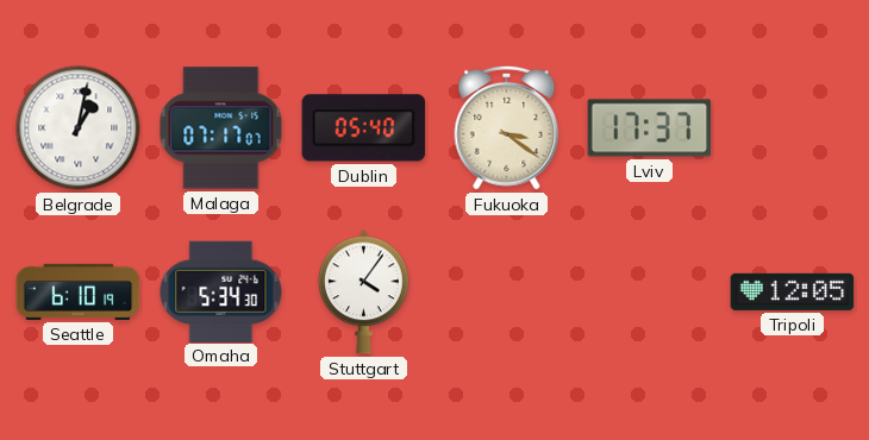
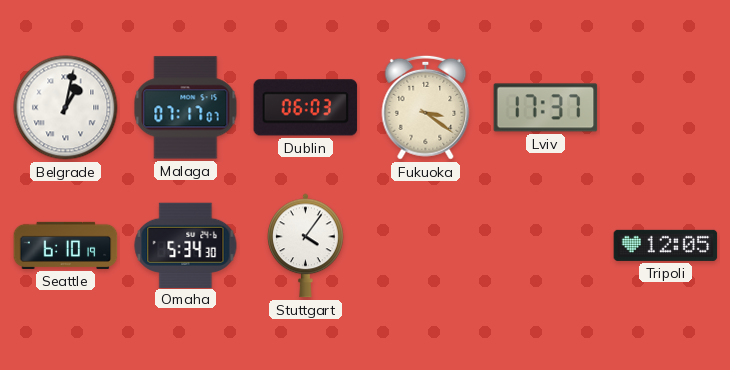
Dublin: 05:40 -> 06:03 (306, 108)
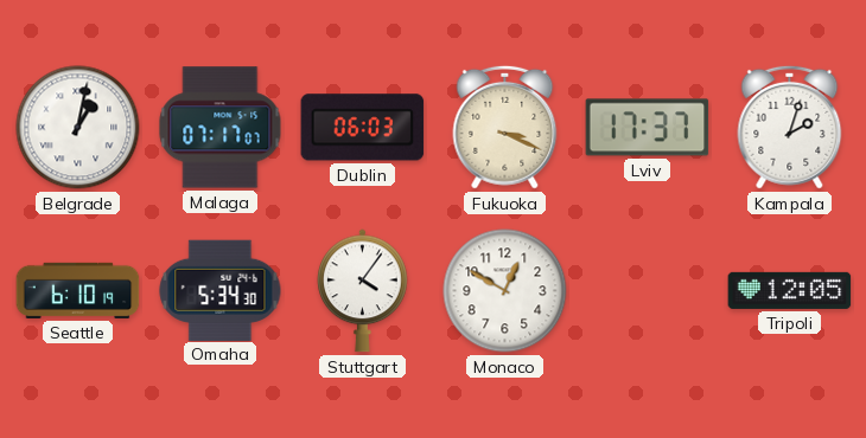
Fukuoka: 3:21 -> 3:19 (505, 127)
Kampala: none -> 2:03 (790, 127)
Monaco: none -> 12:50 (505, 291)
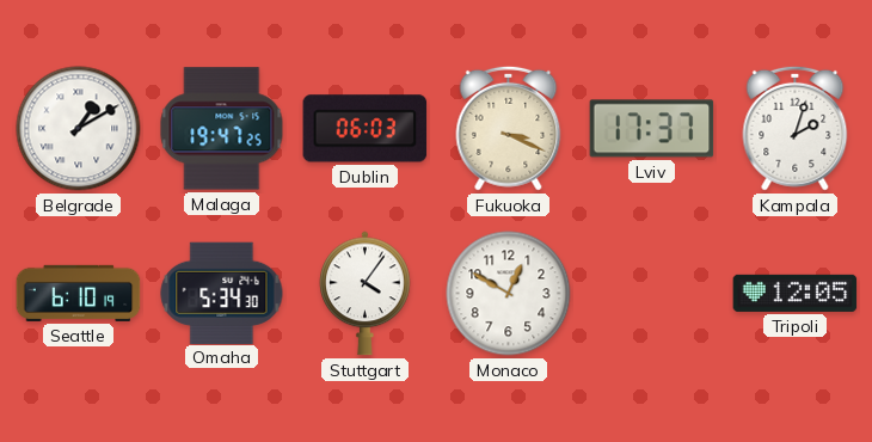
Belgrade: 1:02 -> 1:10 (79, 129)
Malaga: 07:17 -> 19:47 (222, 129)
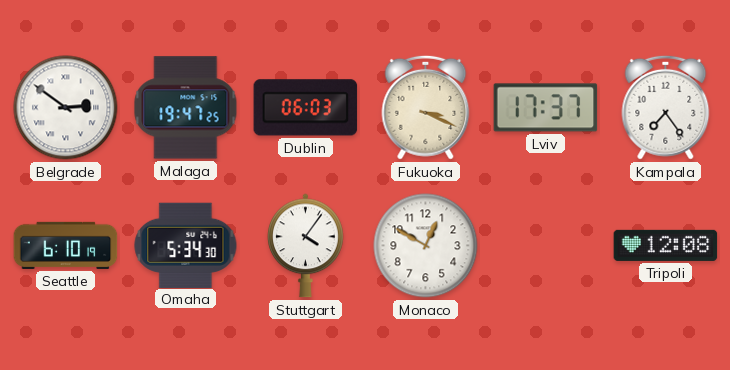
Belgrade: 1:10 -> 2:51 (66, 108)
Kampala: 2:03 -> 7:24 (666, 107)
Tripoli: 12:05 -> 12:08 (666, 245)
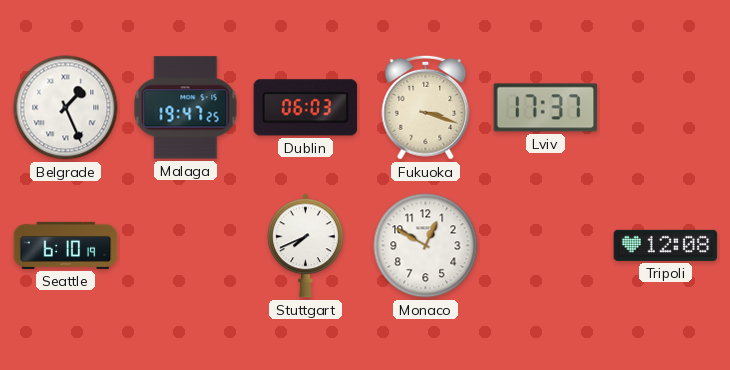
Belgrade: 2:51 -> 1:26 (66, 108)
Fukuoka: 3:19 -> 3:18 (426, 107)
Kampala: 7:24 -> none (666, 107)
Omaha: 5:34 -> none (186, 245)
Stuttgart: 4:06 -> 7:41 (306, 246)
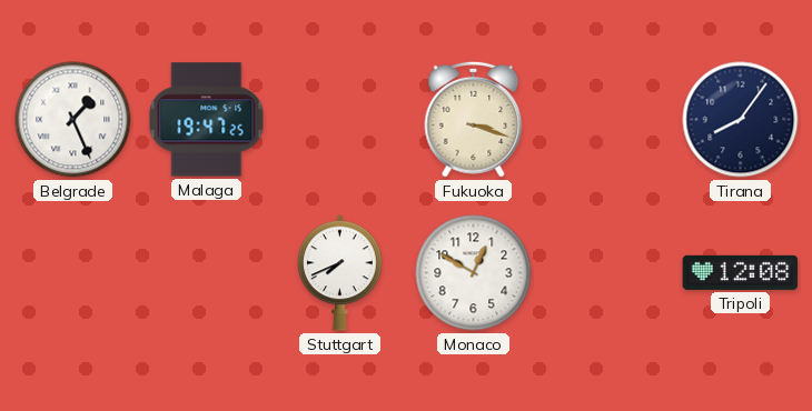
Dublin: 06:03 -> none (306, 108)
Lviv: 17:37 -> none (546, 108)
Tirana: none -> 8:06 (741, 120)
Seattle: 6:10 -> none (66, 245)
